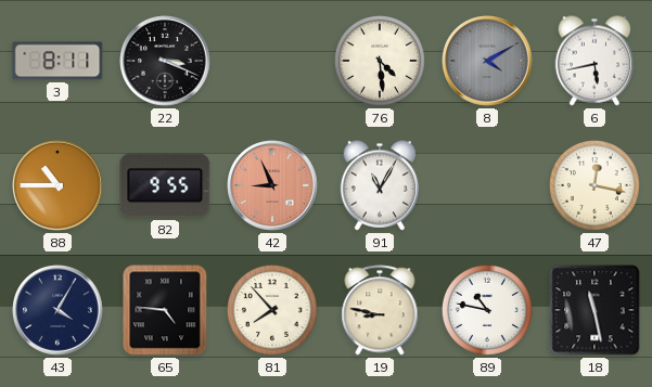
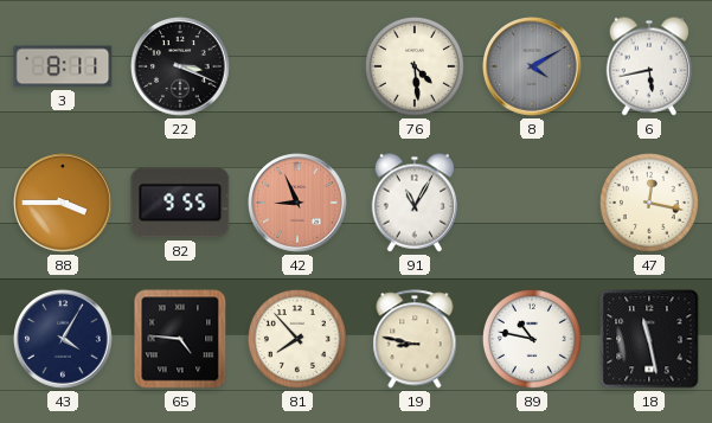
88: 10:45 -> 3:45 (63, 203)
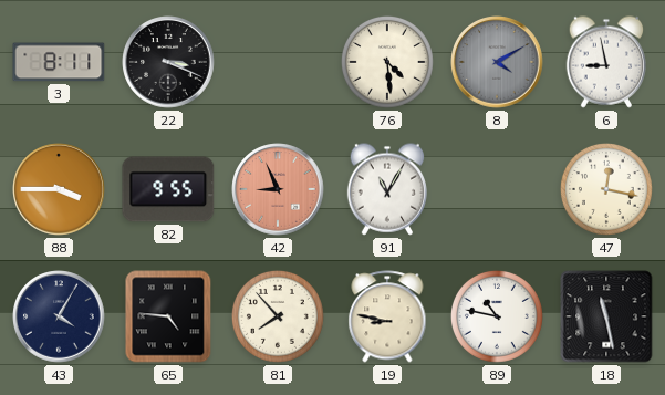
6: 5:43 -> 8:58 (606, 62)
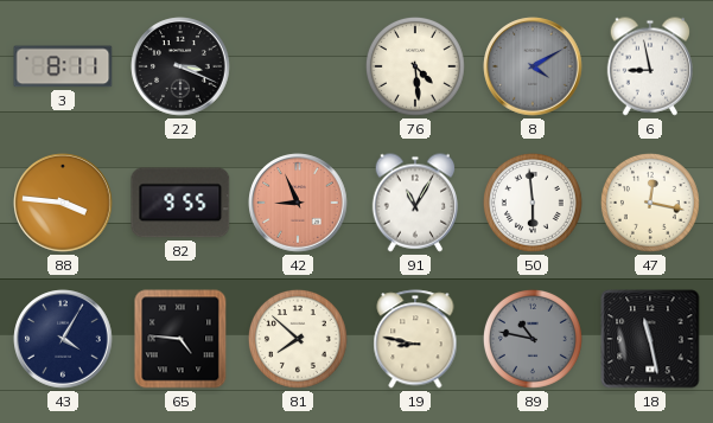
88: 3:45 -> 3:46 (63, 203)
50: none -> 5:59 (533, 203)
81: 7:53 -> 7:52 (298, 339)
89 dial: white -> grey (533, 339)
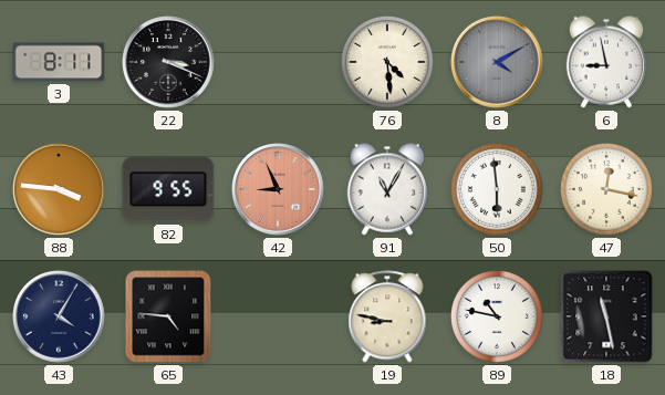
81: 7:52 -> none (298, 339)
89 dial: grey -> white (497, 316)
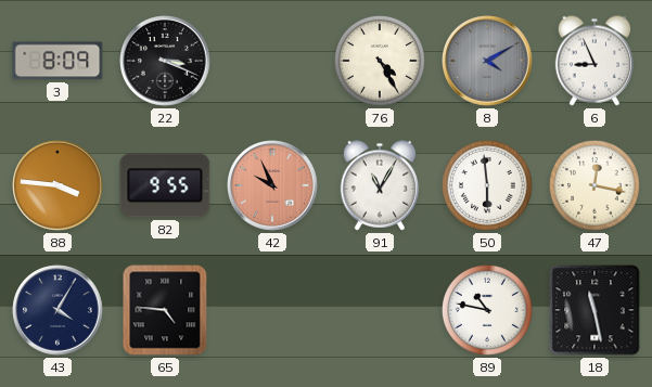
3: 8:11 -> 8:09 (57, 61)
76: 4:29 -> 4:25 (380, 61)
6: 8:58 -> 8:56 (595, 61)
42: 8:56 -> 9:56 (272, 185)
19: 8:47 -> none (387, 316)
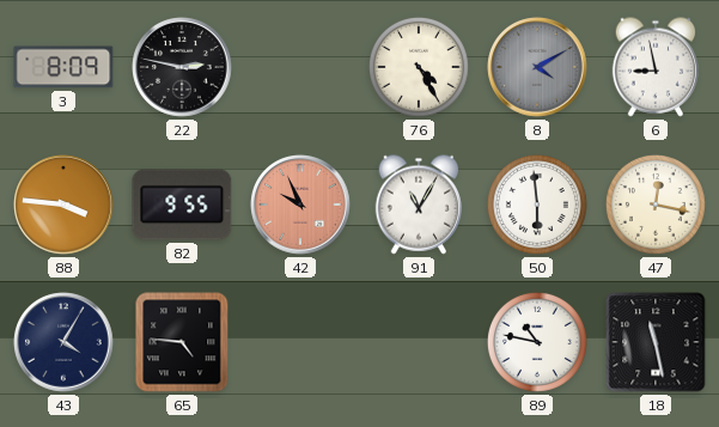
22: 3:19 -> 2:47 (182, 67)
6: 8:56 -> 8:58 (656, 67)
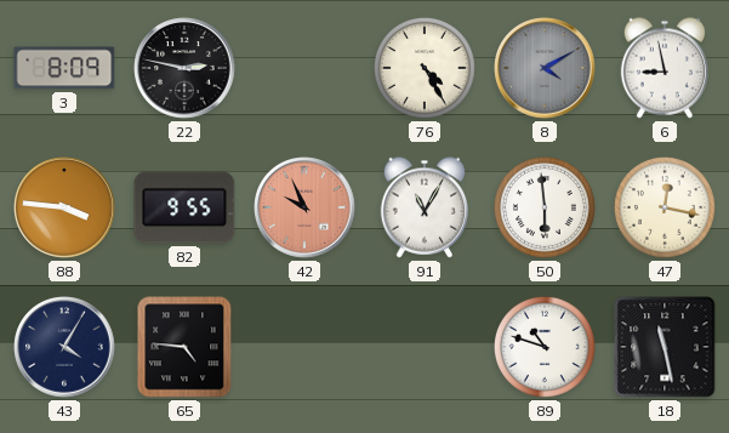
89: 10:47 -> 10:48 (545, 347)
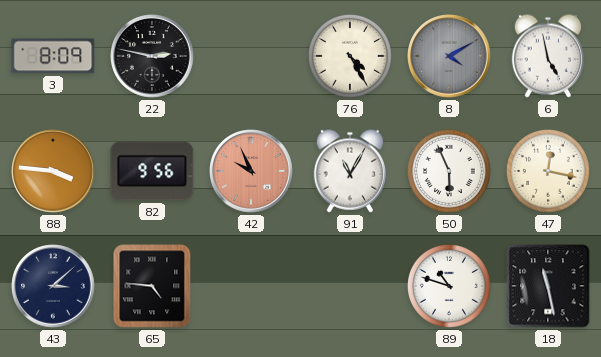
6: 8:58 -> 4:58 (548, 56)
82: 9:55 -> 9:56 (152, 171)
50: 5:59 -> 5:56 (449, 171)
43: 4:05 -> 3:08 (53, 286)
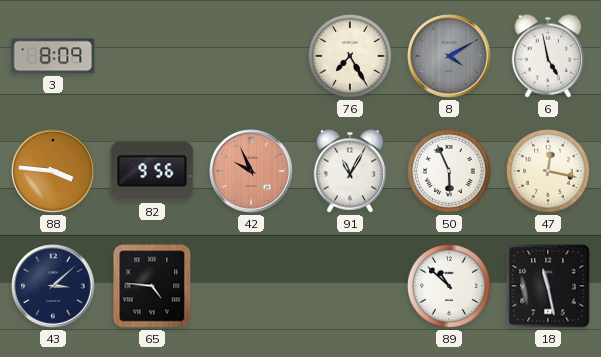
22: 2:47 -> none (152, 56)
76: 4:25 -> 7:25 (350, 56)
89: 10:48 -> 10:52 (449, 286)
